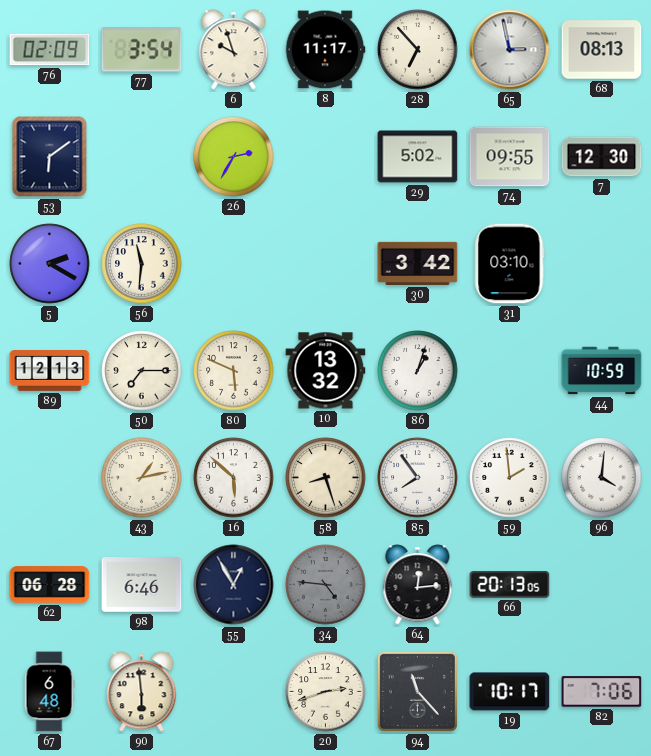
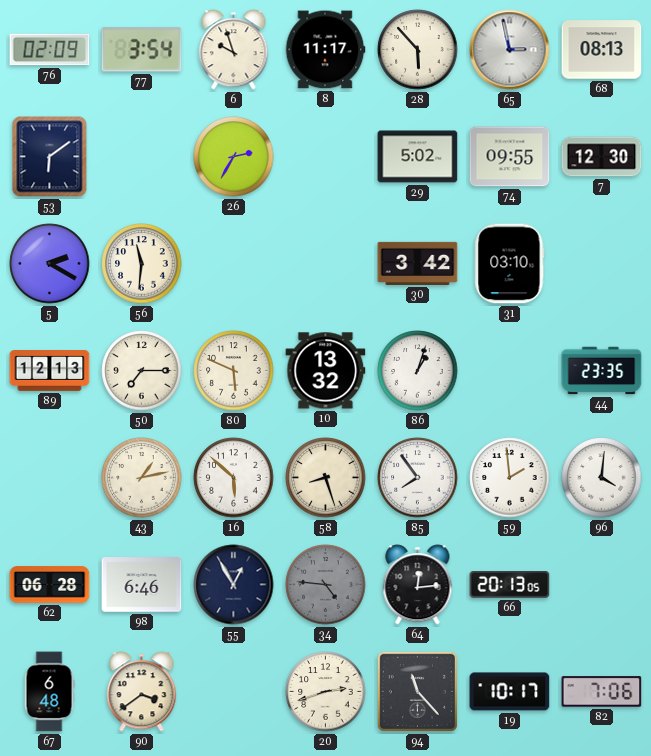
28: 6:53 -> 5:53 (418, 50)
44: 10:59 -> 23:35 (602, 371)
90: 5:59 -> 3:39 (142, 692)
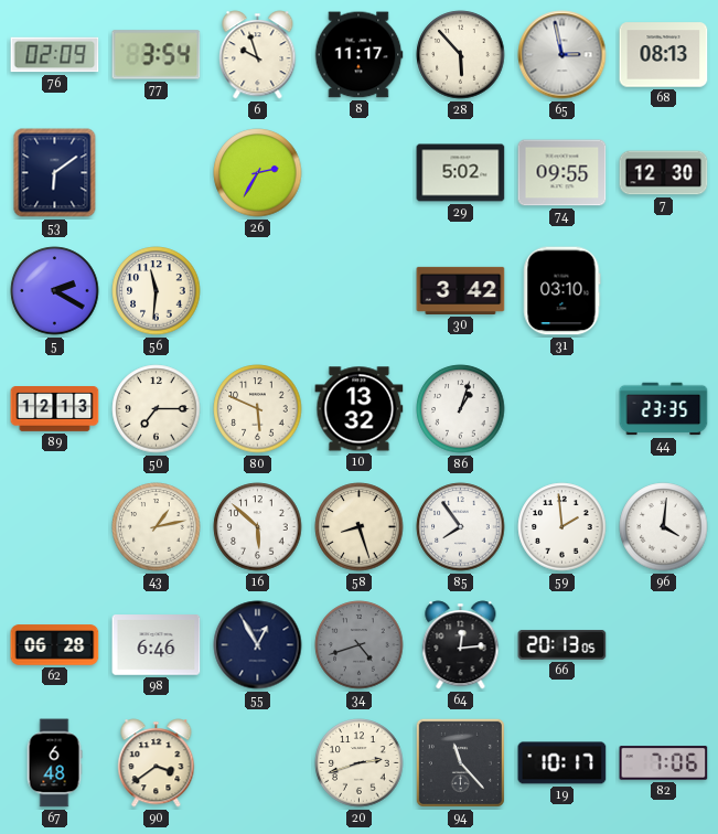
34: 4:46 -> 4:42 (360, 645)
